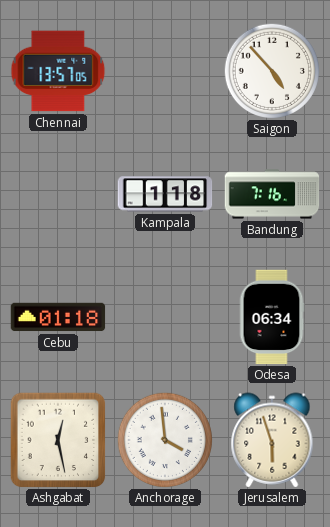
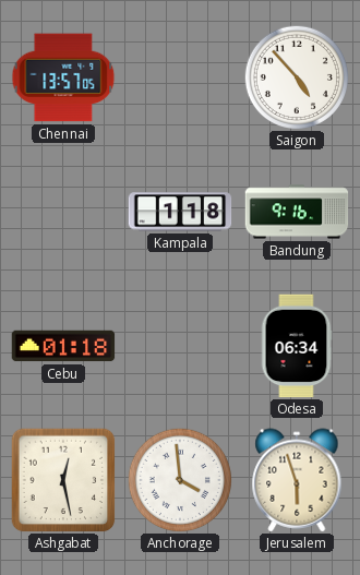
Bandung: 7:16 -> 9:16 (297, 212)
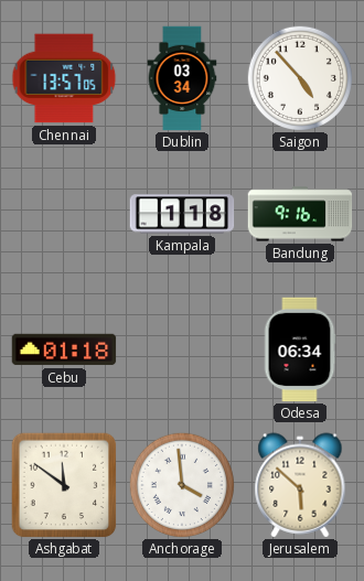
Dublin: none -> 03:34 (182, 78)
Ashgabat: 12:28 -> 11:51 (64, 485)
Jerusalem: 5:57 -> 5:52 (300, 485)
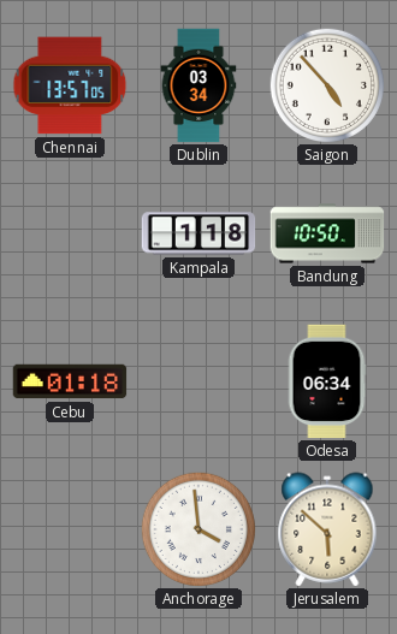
Bandung: 9:16 -> 10:50 (327, 233)
Ashgabat: 11:51 -> none (64, 485)
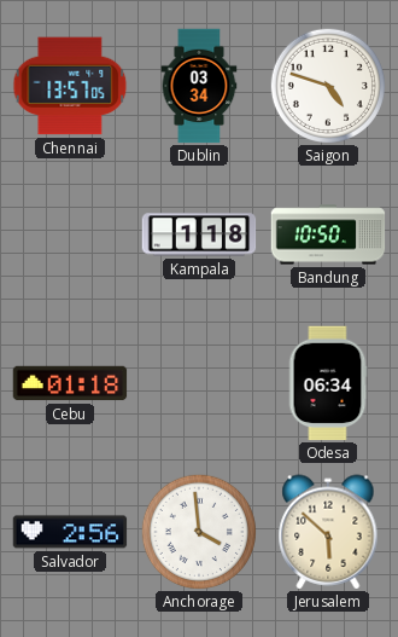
Saigon: 4:53 -> 4:48 (327, 85)
Salvador: none -> 2:56 (70, 532)
